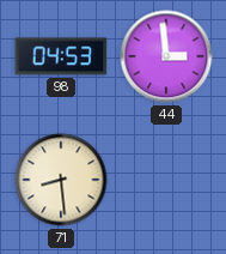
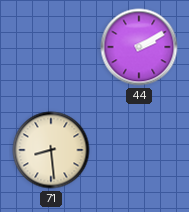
98: 04:53 -> none (61, 56)
44: 2:59 -> 2:10 (139, 47)
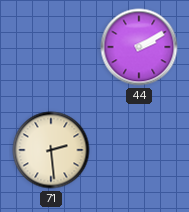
71: 8:29 -> 2:29 (51, 150)
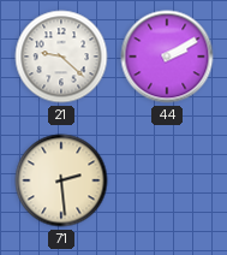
21: none -> 9:22 (61, 57)
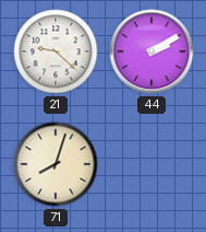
71: 2:29 -> 8:03 (56, 164)
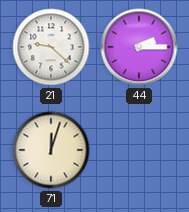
44: 2:10 -> 2:15 (139, 47)
71: 8:03 -> 12:03 (51, 150)
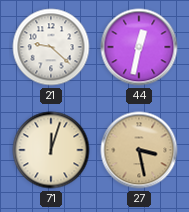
44: 2:15 -> 12:32 (139, 47)
27: none -> 3:28 (139, 150)
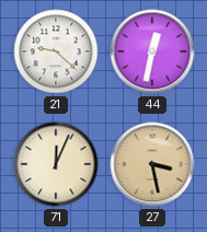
71: 12:03 -> 12:04 (56, 164)
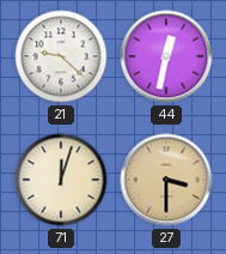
71: 12:04 -> 12:03 (61, 180)
27: 3:28 -> 3:30 (166, 180)
